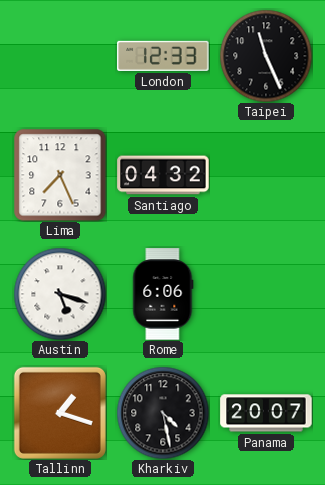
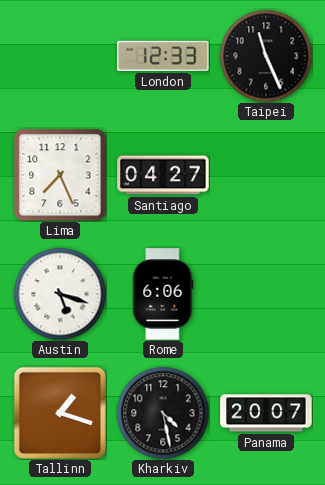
Santiago: 04:32 -> 04:27 (163, 175)
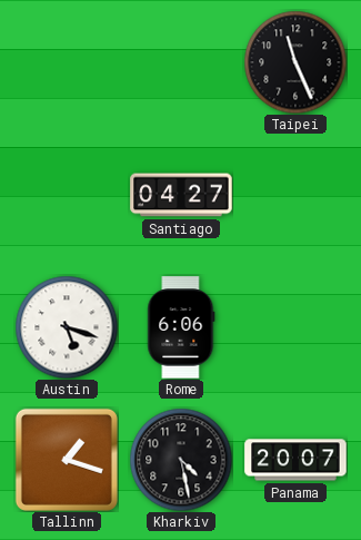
London: 12:33 -> none (163, 56)
Lima: 7:26 -> none (60, 175)
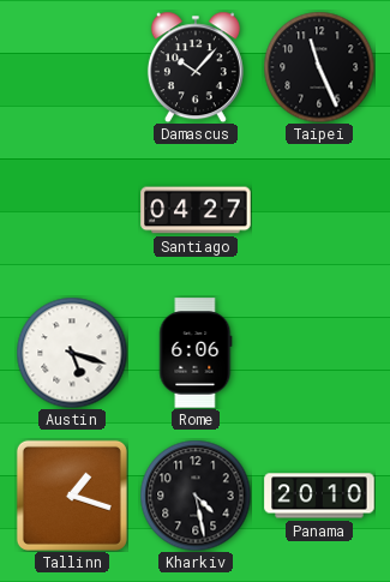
Damascus: none -> 10:07 (196, 67)
Panama: 20:07 -> 20:10 (319, 496)
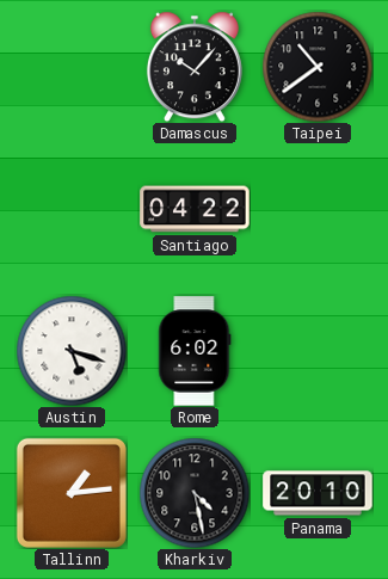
Taipei: 11:26 -> 10:39 (318, 67)
Santiago: 04:27 -> 04:22 (195, 209)
Rome: 6:06 -> 6:02 (195, 351)
Tallinn: 1:18 -> 1:14 (72, 493)
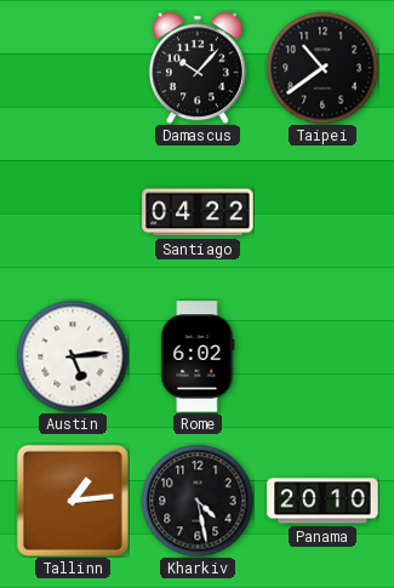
Austin: 5:18 -> 5:14 (73, 356)
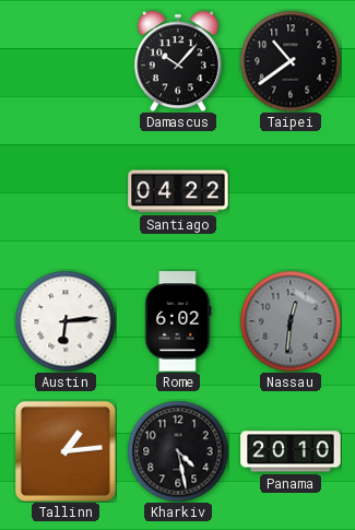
Austin: 5:14 -> 6:14 (66, 321)
Nassau: none -> 12:31 (291, 321)
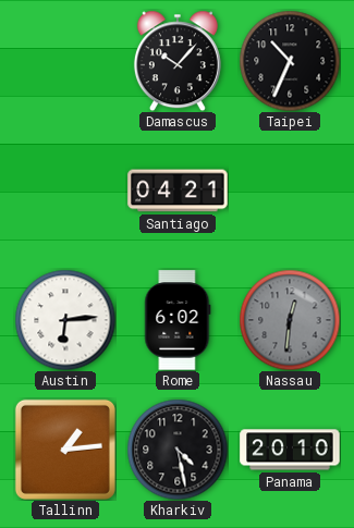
Taipei: 10:39 -> 10:34 (290, 61)
Santiago: 04:22 -> 04:21 (178, 191)
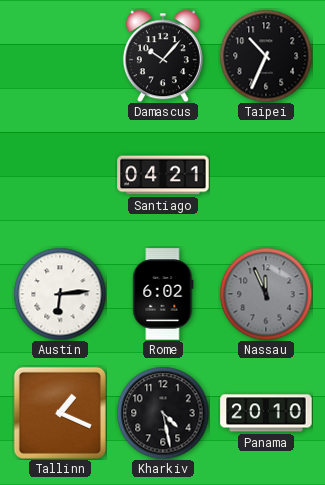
Nassau: 12:31 -> 11:56 (266, 294)
Tallinn: 1:14 -> 1:19 (60, 413)
